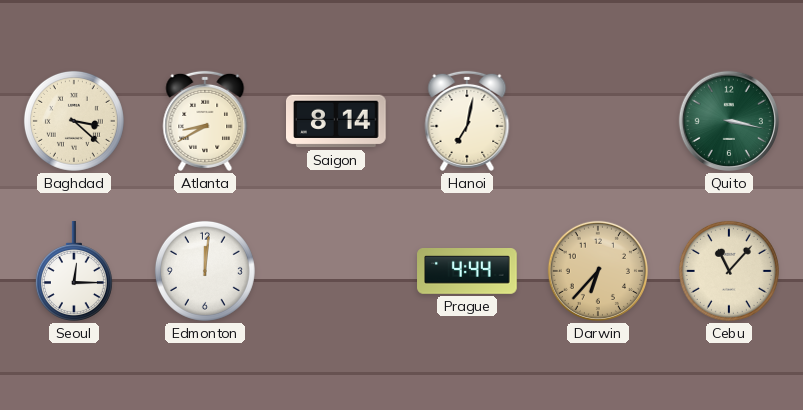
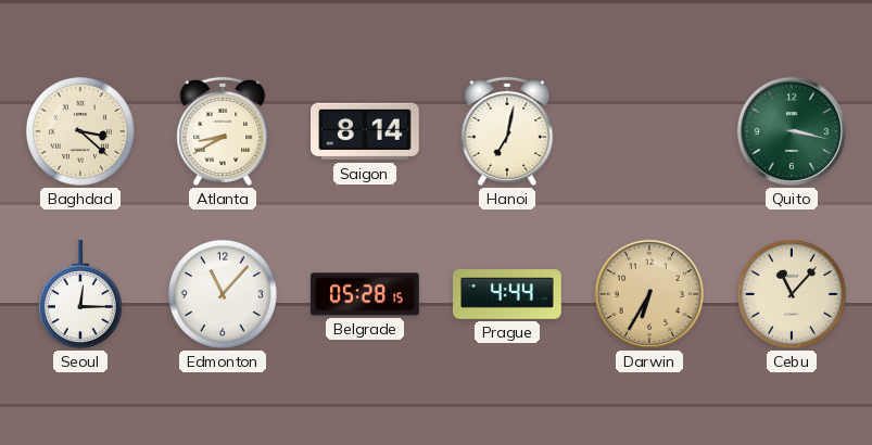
Edmonton: 12:01 -> 11:07 (223, 294)
Belgrade: none -> 05:28 (365, 294)
Darwin: 6:37 -> 6:35 (649, 294)
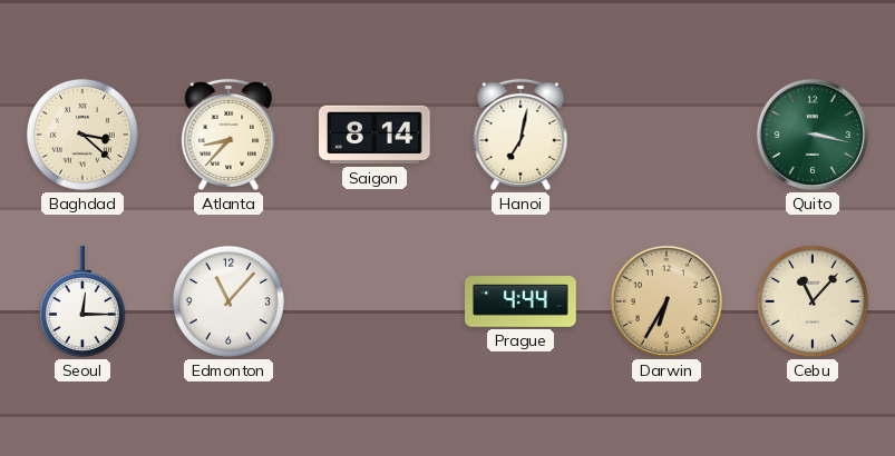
Atlanta: 8:40 -> 8:37 (228, 135)
Belgrade: 05:28 -> none (365, 294)
